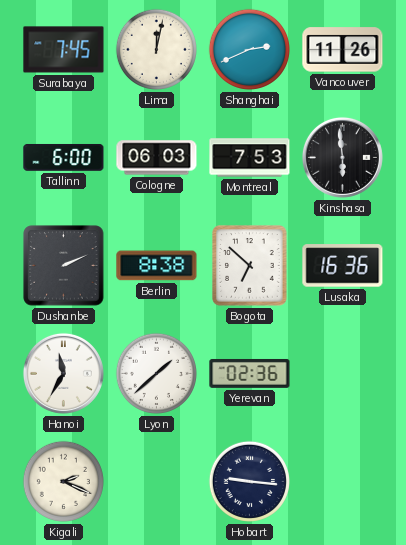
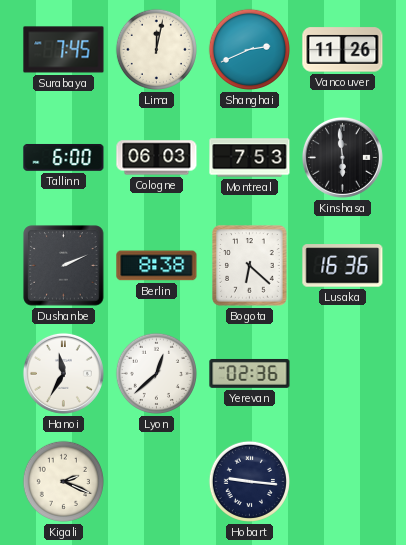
Bogota: 6:52 -> 6:22 (250, 266)
Lyon: 1:38 -> 12:38 (156, 373)
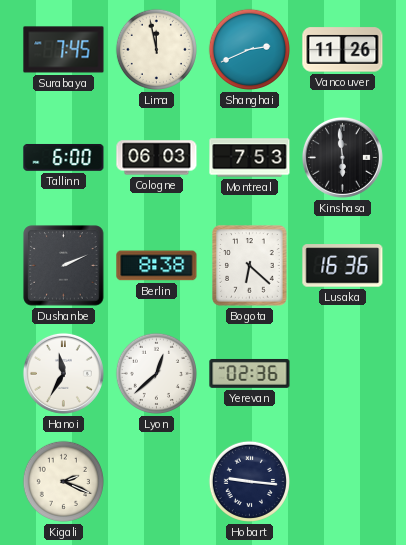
Lima: 12:02 -> 11:58 (156, 49)
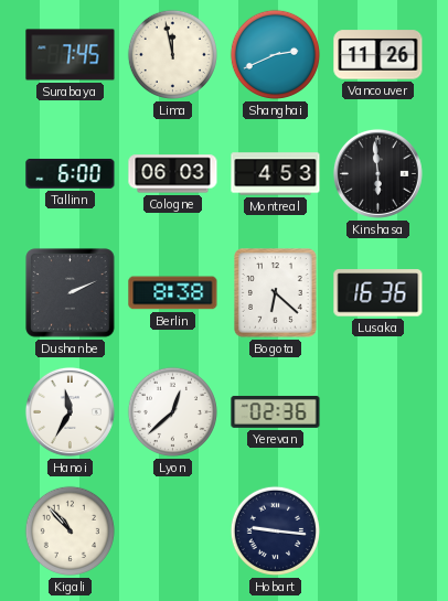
Montreal: 7:53 -> 4:53 (276, 174)
Kigali: 2:19 -> 10:53 (70, 530)
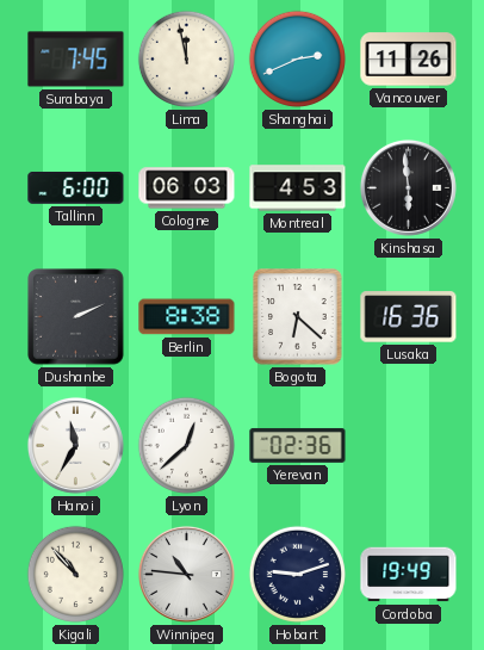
Winnipeg: none -> 10:46 (186, 574)
Hobart: 9:16 -> 9:12 (297, 574)
Cordoba: none -> 19:49 (409, 575)
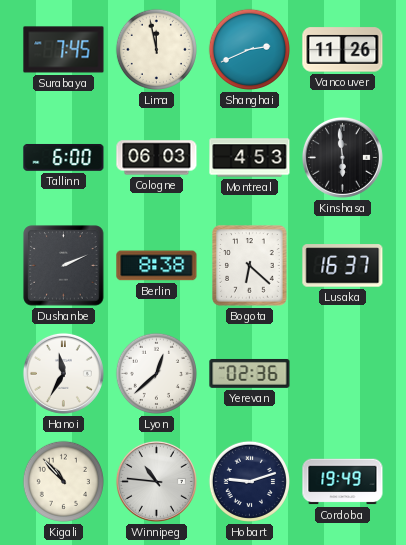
Lusaka: 16:36 -> 16:37 (343, 266)
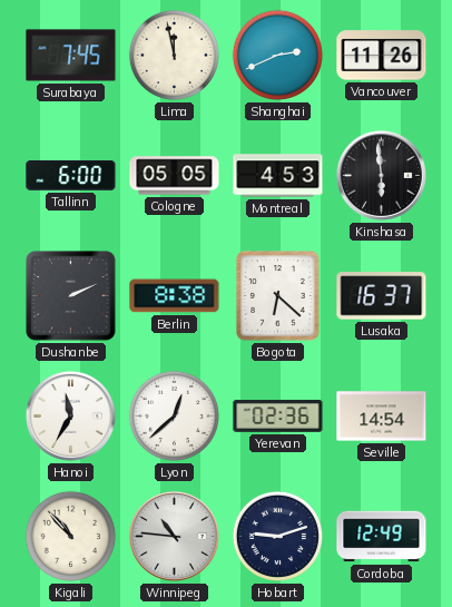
Cologne: 06:03 -> 05:05 (175, 176)
Seville: none -> 14:54 (382, 417)
Cordoba: 19:49 -> 12:49 (382, 537)
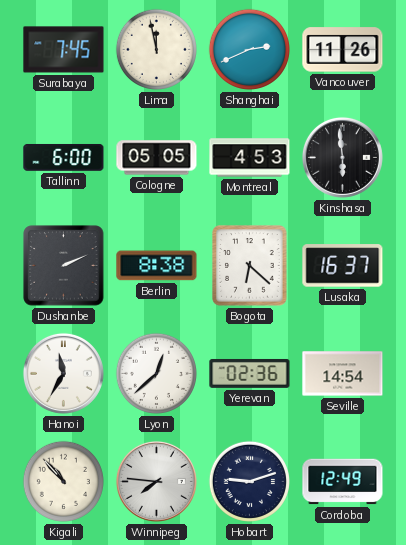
Winnipeg: 10:46 -> 7:46 (156, 481)
